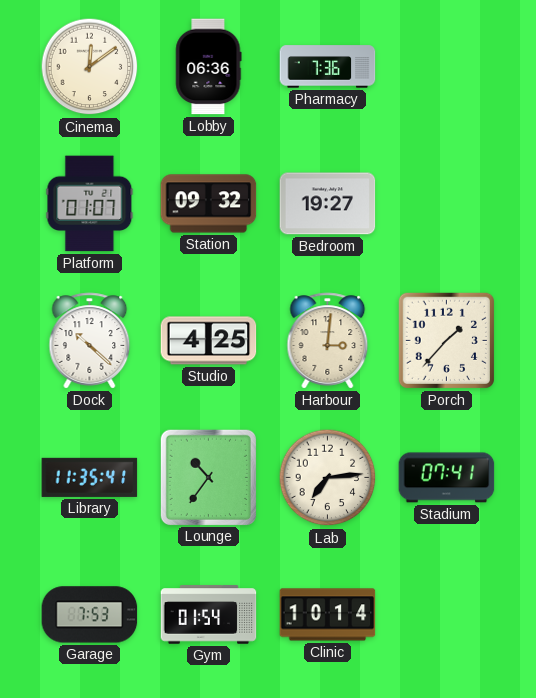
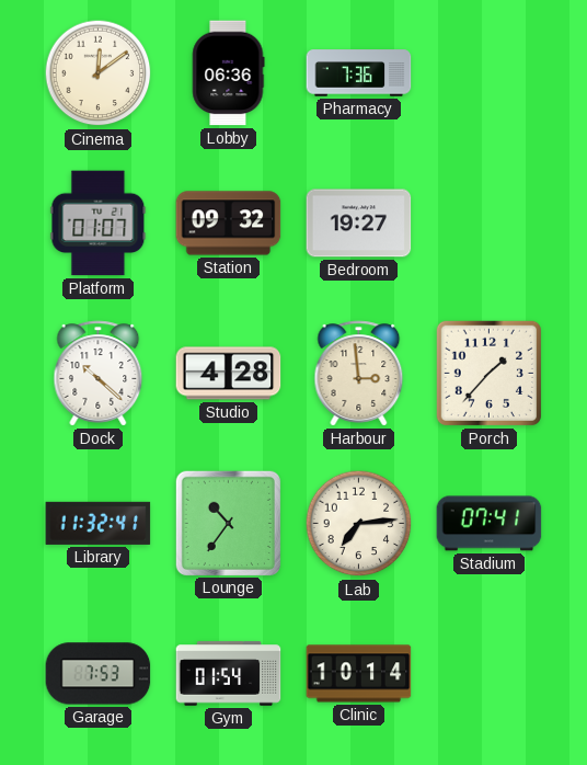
Studio: 4:25 -> 4:28 (229, 374)
Harbour: 3:01 -> 2:59 (359, 374)
Library: 11:35 -> 11:32 (99, 523)
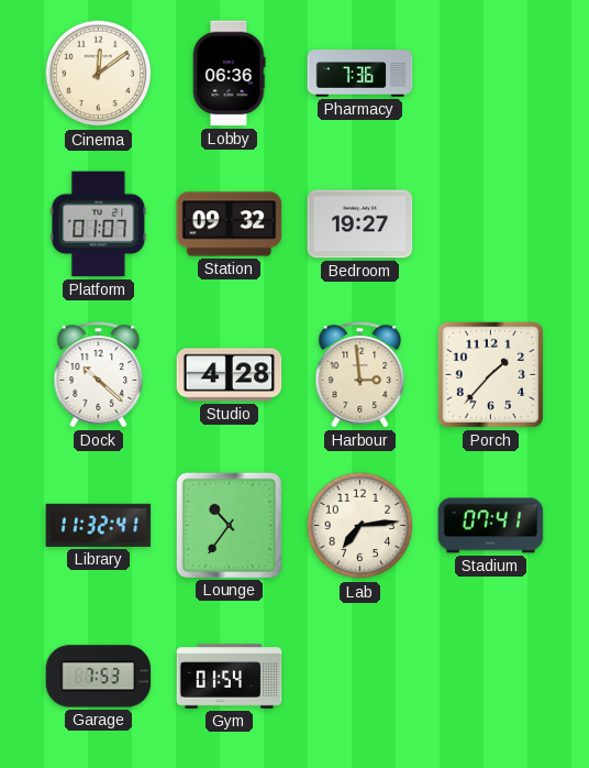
Clinic: 10:14 -> none (359, 674)
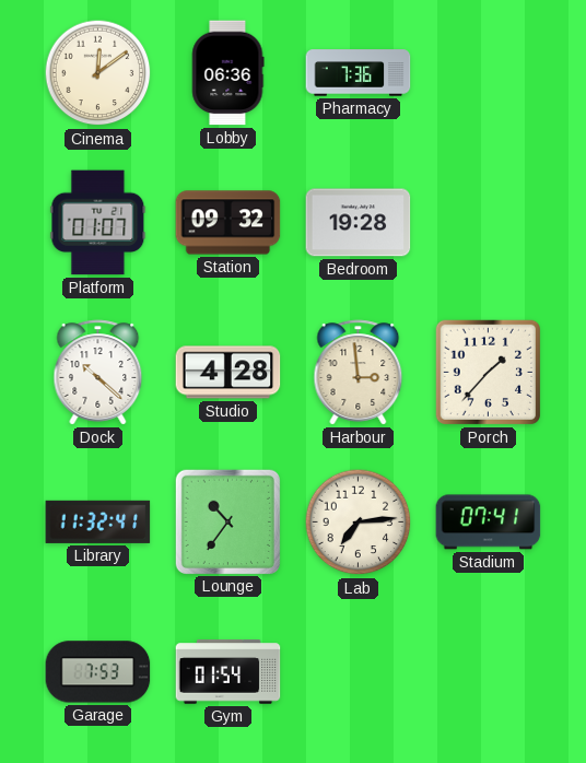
Bedroom: 19:27 -> 19:28 (359, 223)
